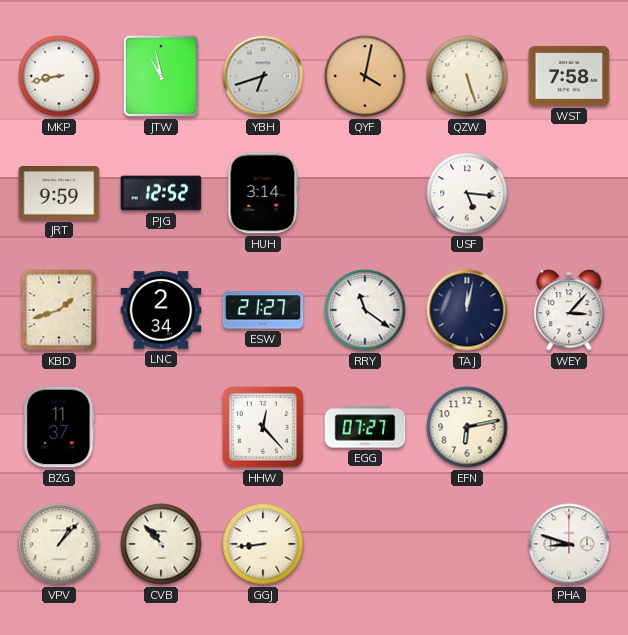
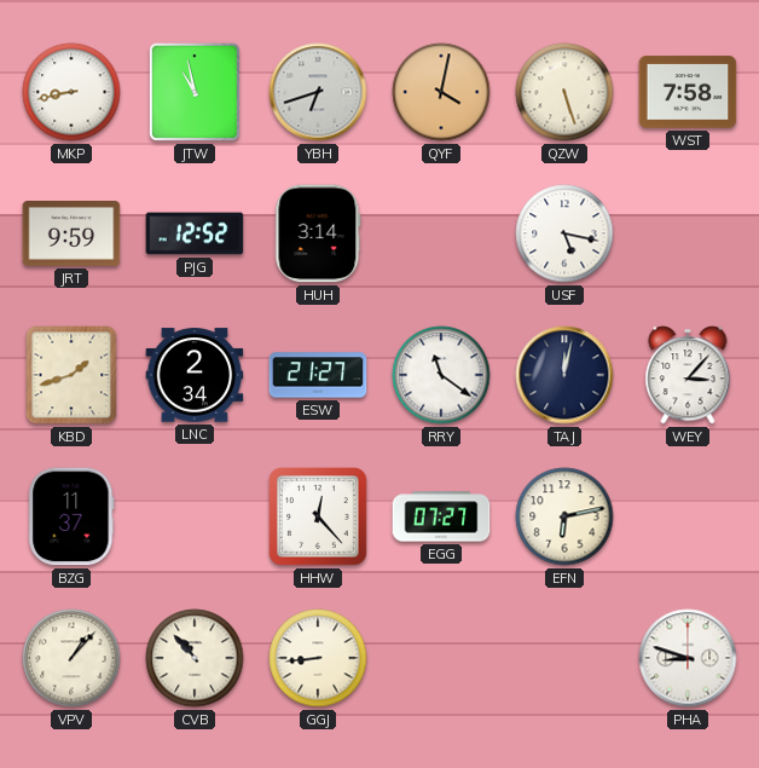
USF: 5:16 -> 5:17 (564, 233)
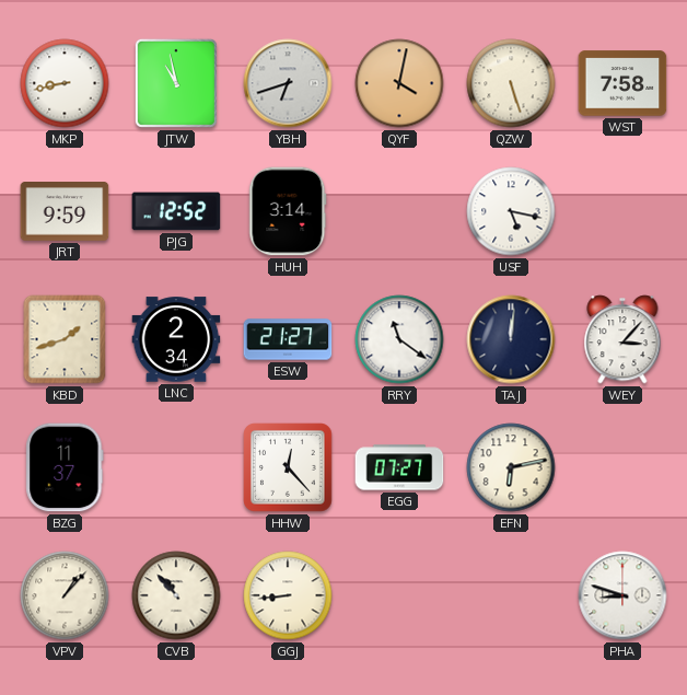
TAJ: 12:02 -> 12:01 (511, 339)
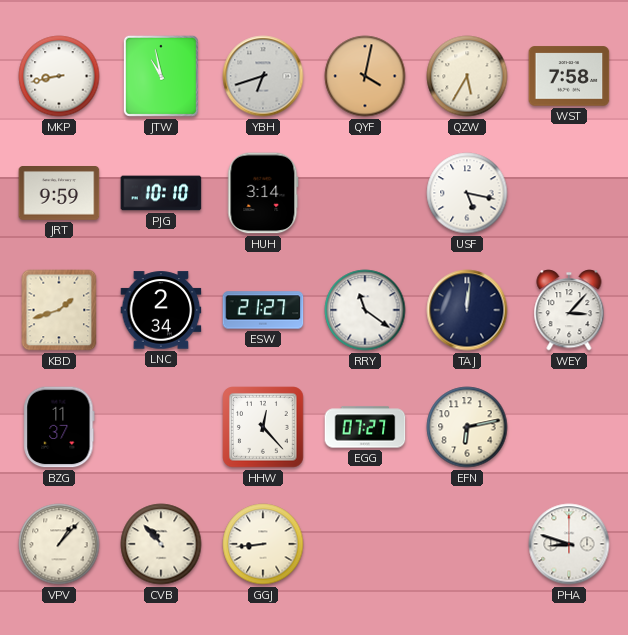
QZW: 5:27 -> 5:35 (467, 76)
PJG: 12:52 -> 10:10 (161, 193)
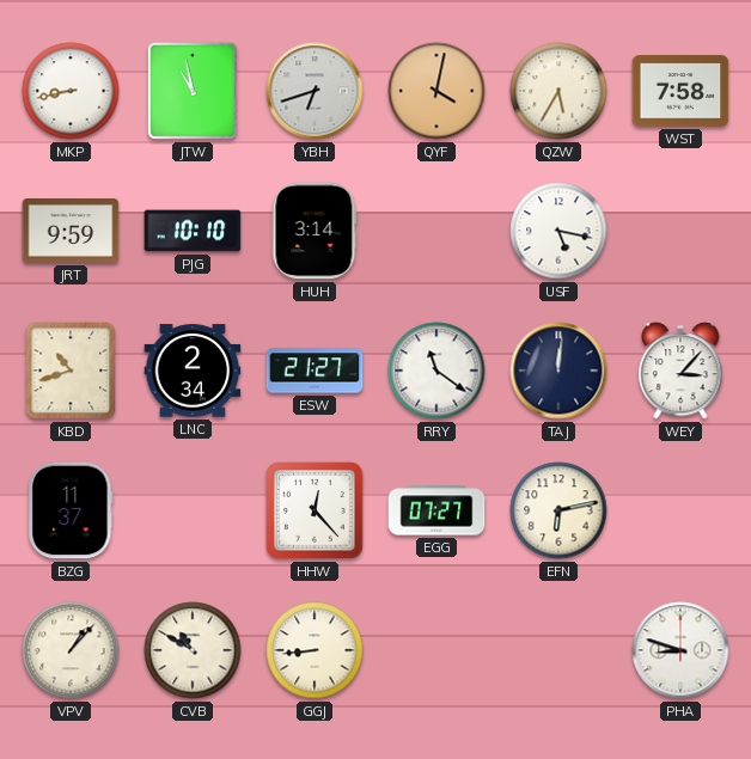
KBD: 1:42 -> 10:42 (71, 371)
CVB: 10:53 -> 10:50 (193, 650)
